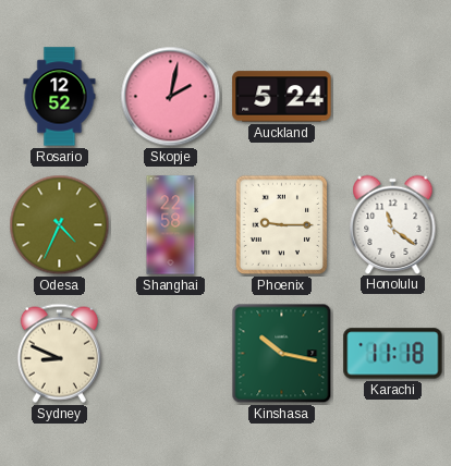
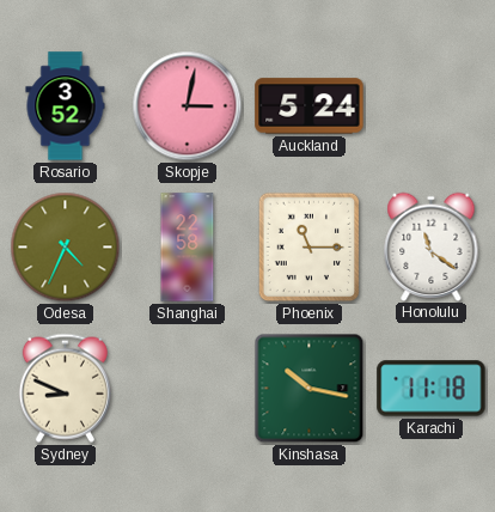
Rosario: 12:52 -> 3:52 (66, 106)
Skopje: 2:02 -> 3:02 (188, 106)
Phoenix: 9:15 -> 11:15 (310, 248)
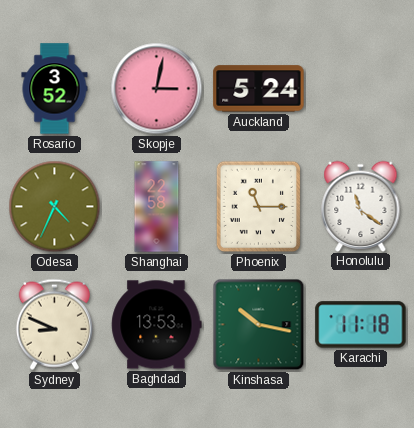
Baghdad: none -> 13:53 (157, 325)
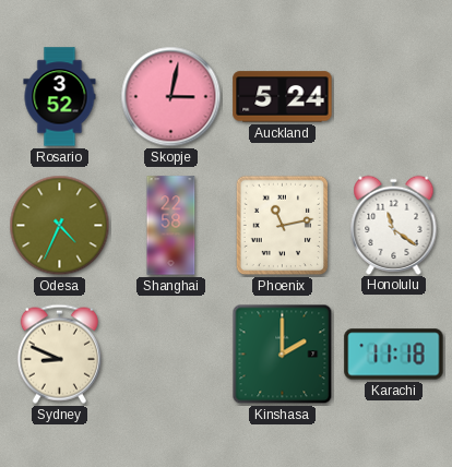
Phoenix: 11:15 -> 11:13 (283, 226)
Baghdad: 13:53 -> none (157, 325)
Kinshasa: 10:17 -> 2:00 (283, 355)
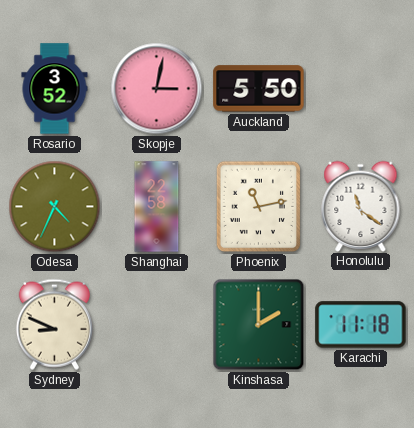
Auckland: 5:24 -> 5:50 (259, 89)
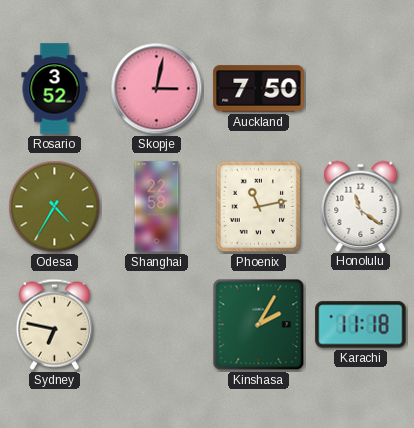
Auckland: 5:50 -> 7:50 (259, 89)
Odesa: 4:34 -> 4:35 (55, 207)
Sydney: 8:49 -> 6:47 (54, 324)
Kinshasa: 2:00 -> 2:05 (259, 325)
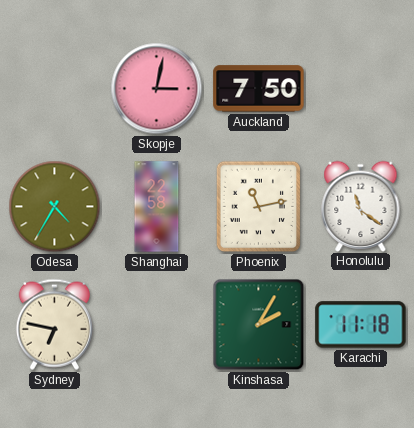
Rosario: 3:52 -> none (55, 89)
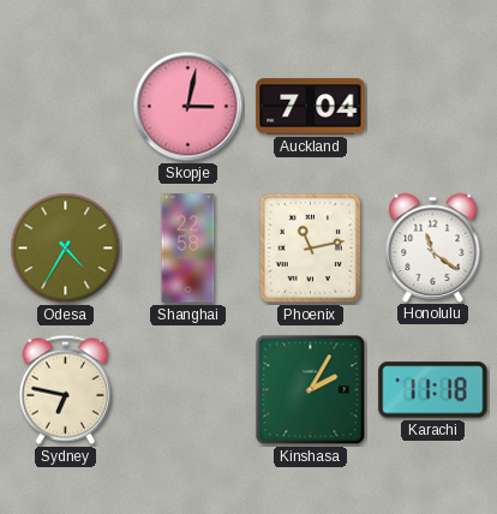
Auckland: 7:50 -> 7:04 (311, 107)
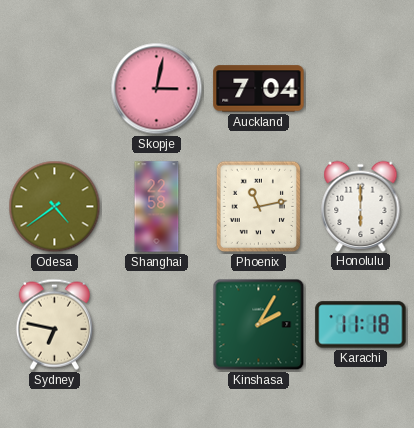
Odesa: 4:35 -> 4:39 (55, 207)
Honolulu: 11:21 -> 6:00 (361, 206)
